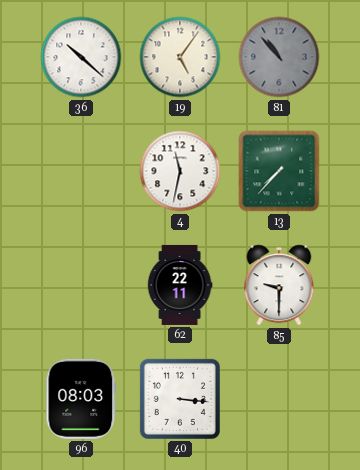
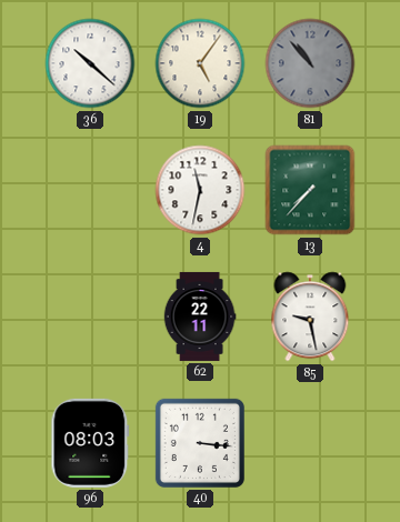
85: 9:30 -> 9:28 (310, 317)
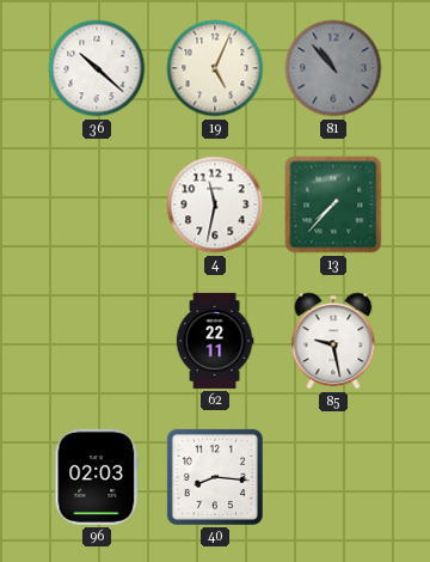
19: 5:06 -> 5:04 (215, 68)
96: 08:03 -> 02:03 (97, 477)
40: 3:16 -> 8:16 (215, 477)
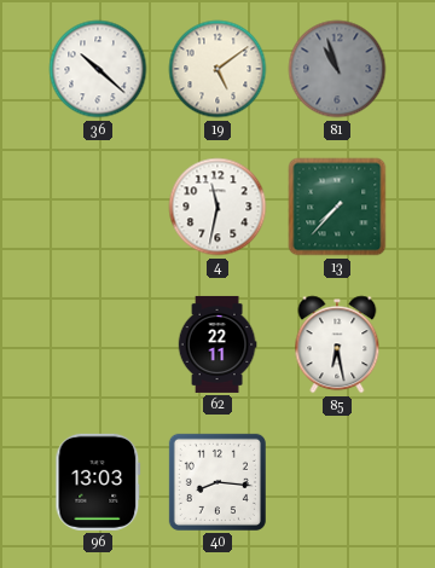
19: 5:04 -> 5:09 (217, 69)
81: 10:53 -> 10:57 (337, 69)
85: 9:28 -> 6:28 (337, 344)
96: 02:03 -> 13:03 (98, 482)
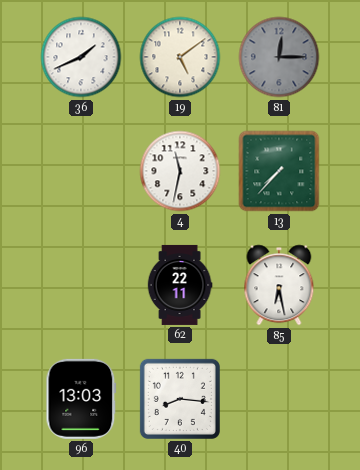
36: 10:22 -> 1:41 (81, 57)
81: 10:57 -> 12:15 (279, 57)
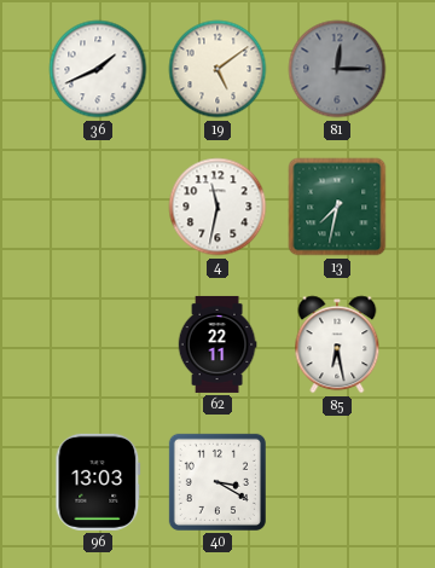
13: 7:37 -> 7:32 (337, 207)
40: 8:16 -> 3:20 (217, 482)
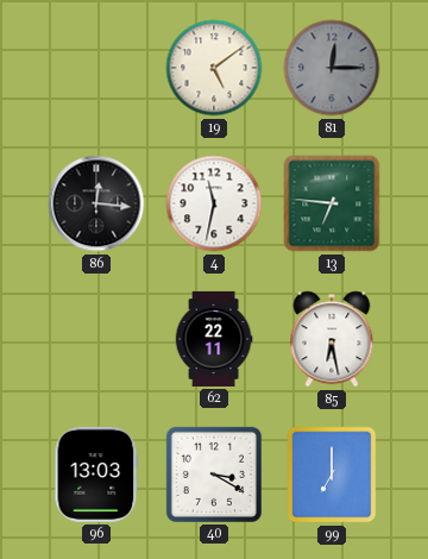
36: 1:41 -> none (98, 69)
86: none -> 12:16 (96, 203)
13: 7:32 -> 6:46 (332, 203)
99: none -> 7:00 (332, 475)
